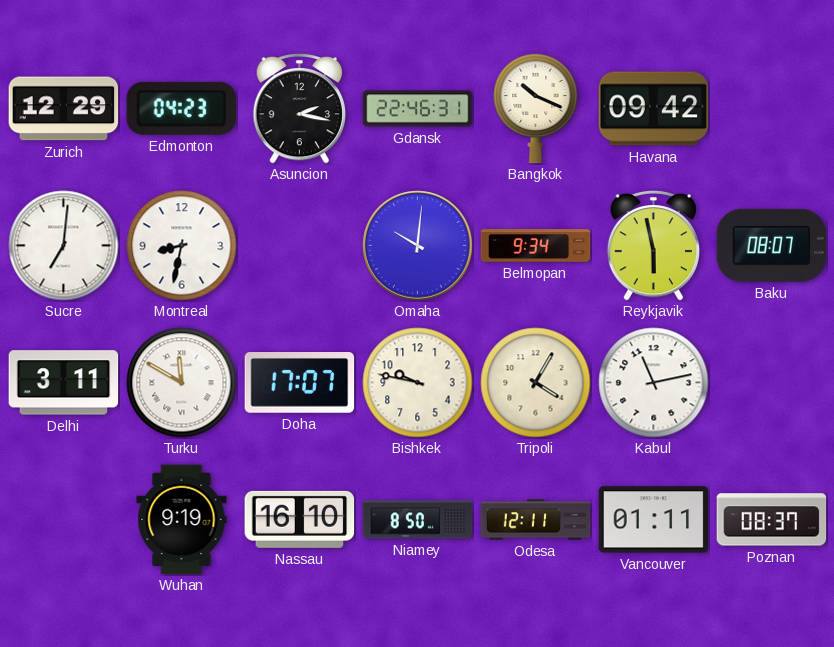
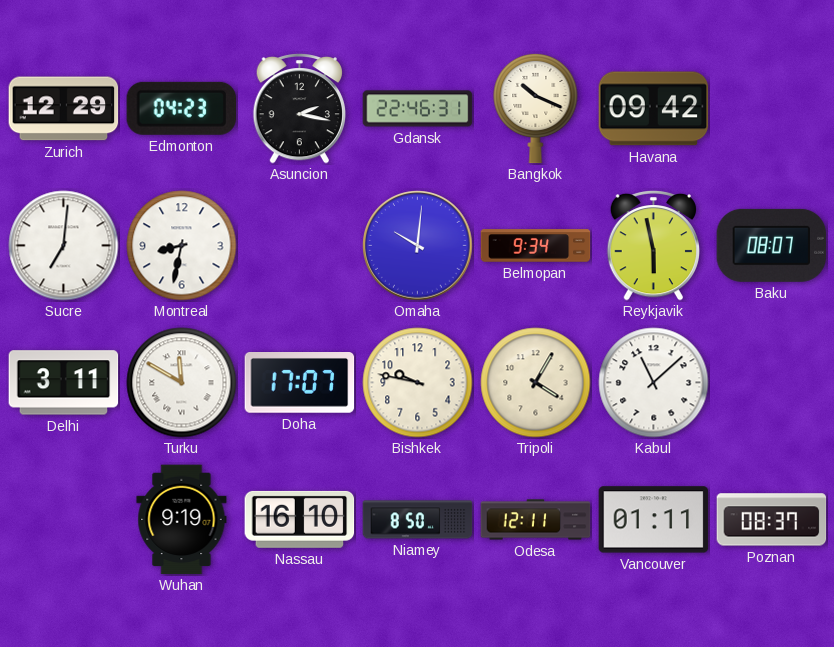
Kabul: 11:13 -> 11:08 (654, 383)
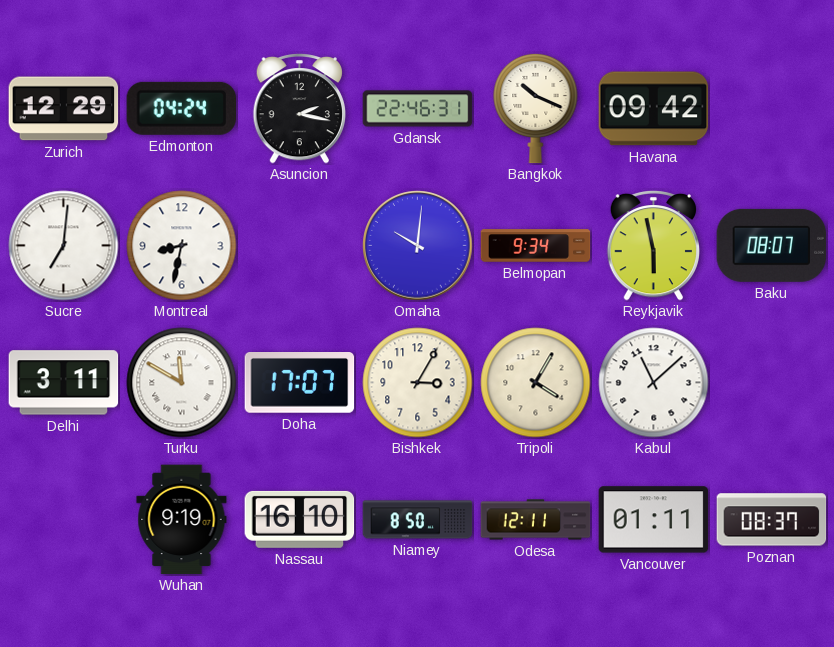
Edmonton: 04:23 -> 04:24 (182, 108)
Bishkek: 9:47 -> 3:05 (418, 383)
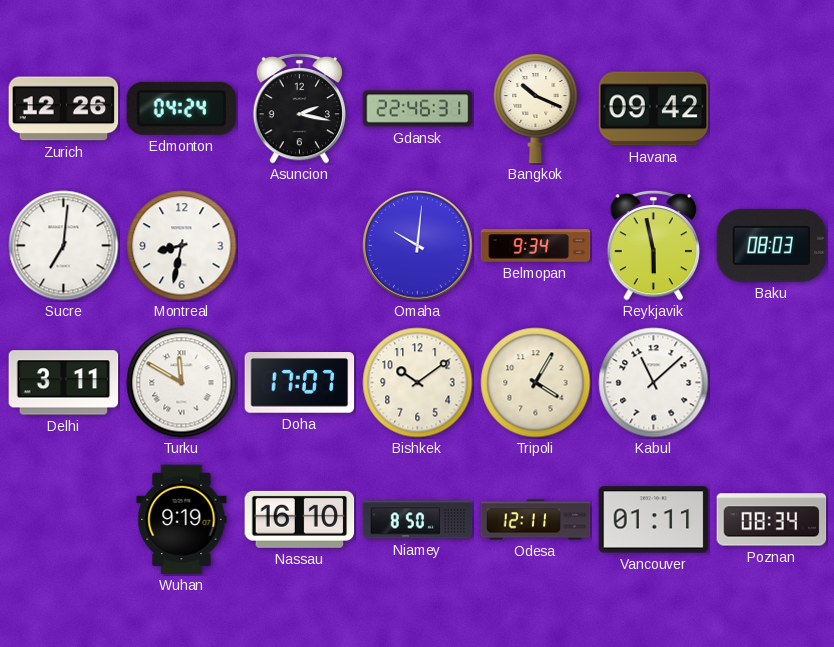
Zurich: 12:29 -> 12:26 (64, 109)
Baku: 08:07 -> 08:03 (772, 245)
Bishkek: 3:05 -> 10:09 (418, 383)
Poznan: 08:37 -> 08:34 (772, 520)
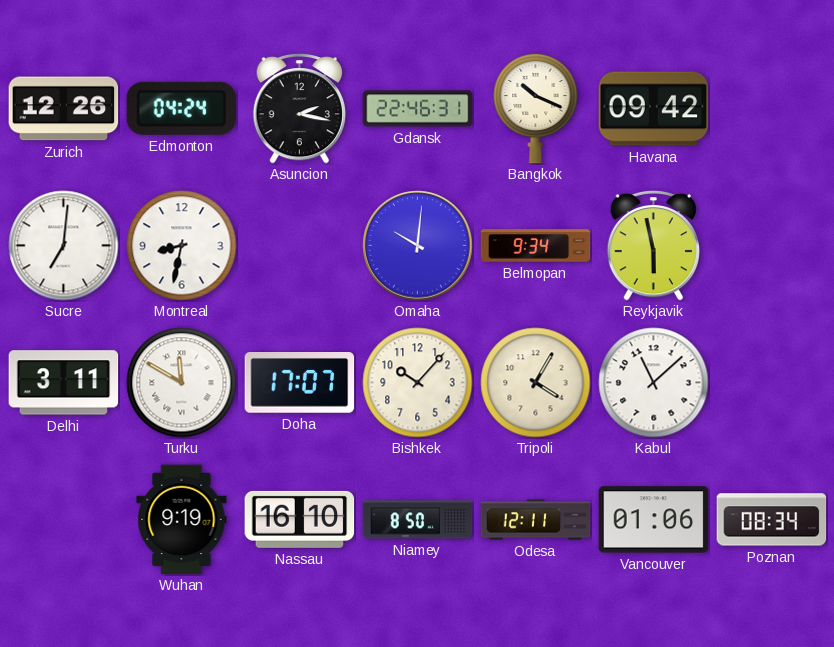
Baku: 08:03 -> none (772, 245)
Bishkek: 10:09 -> 10:07 (418, 383)
Vancouver: 01:11 -> 01:06 (654, 520)
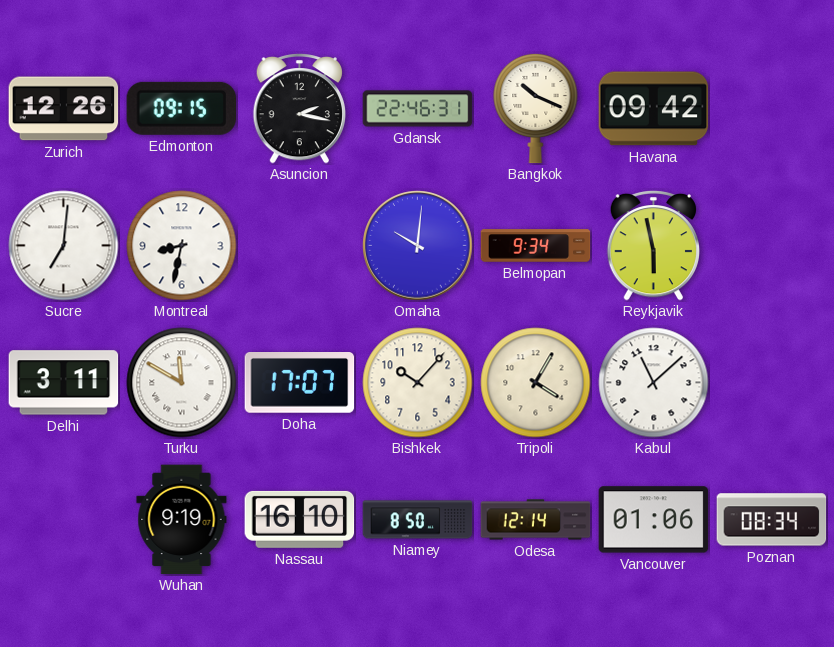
Edmonton: 04:24 -> 09:15 (182, 108)
Odesa: 12:11 -> 12:14 (536, 520)
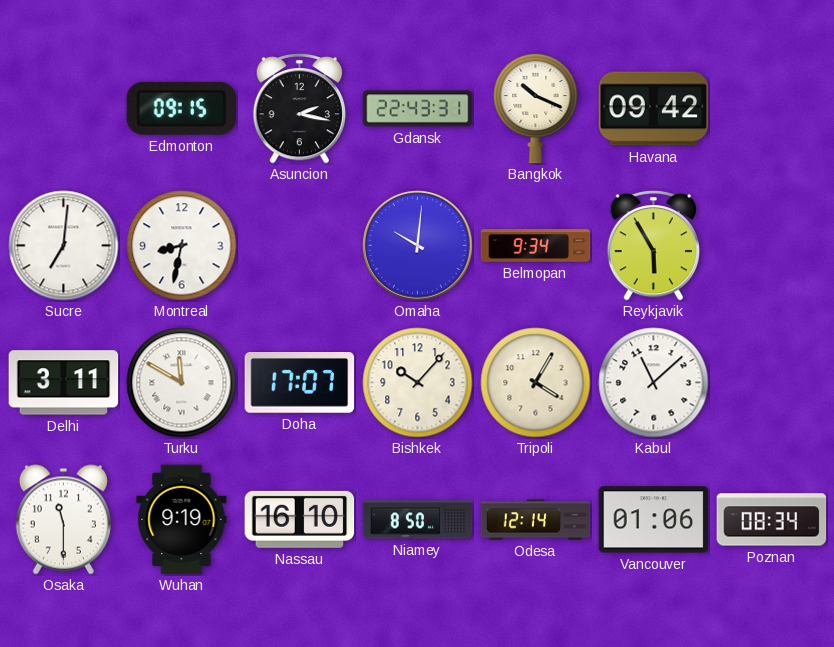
Zurich: 12:26 -> none (64, 109)
Gdansk: 22:46 -> 22:43 (418, 109)
Reykjavik: 5:58 -> 5:55 (653, 246)
Osaka: none -> 11:30 (63, 520)
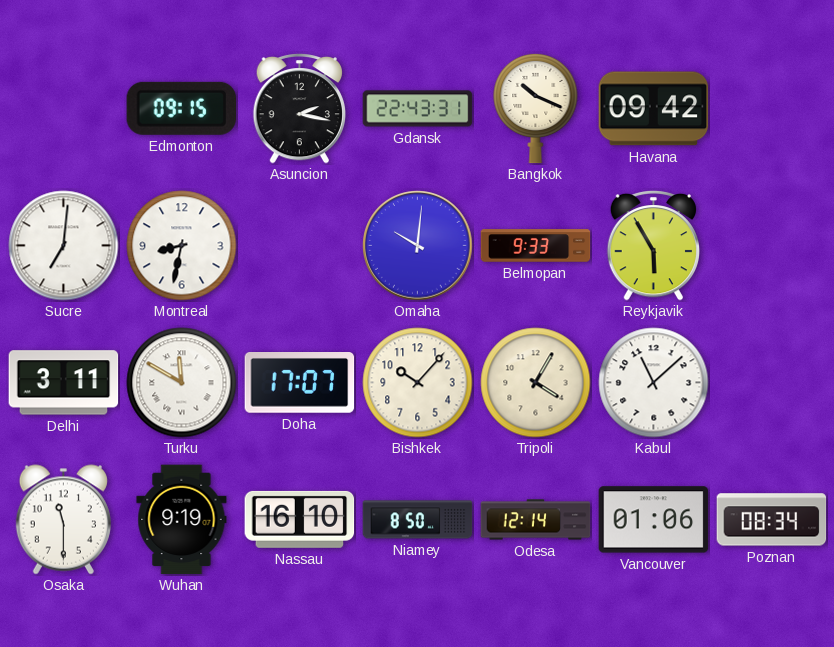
Belmopan: 9:34 -> 9:33 (536, 246)
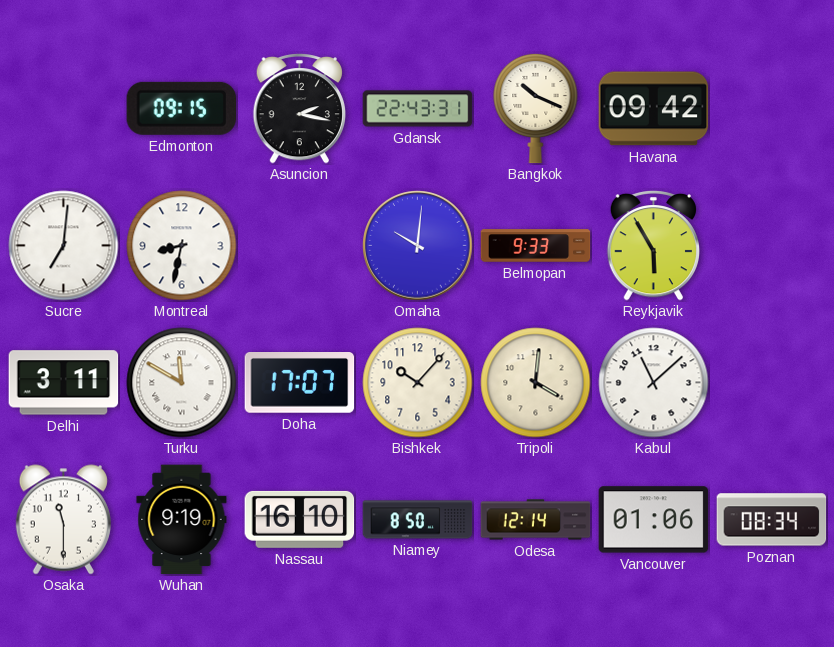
Tripoli: 4:05 -> 4:01 (536, 383)
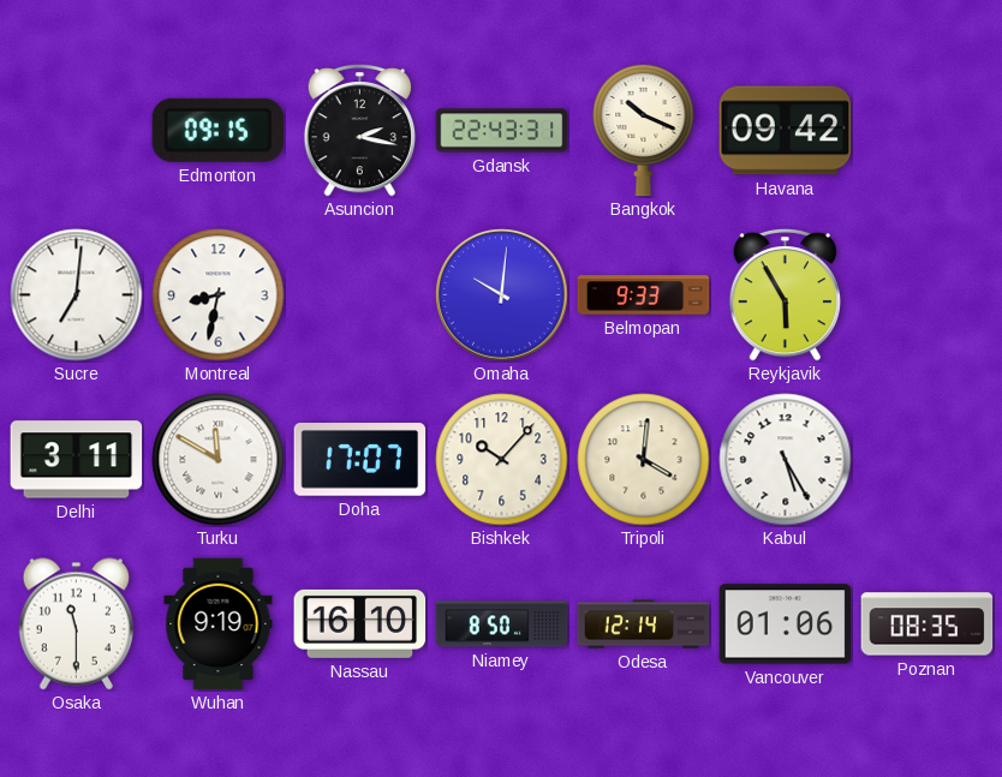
Kabul: 11:08 -> 5:25 (786, 460)
Poznan: 08:34 -> 08:35 (928, 624)
